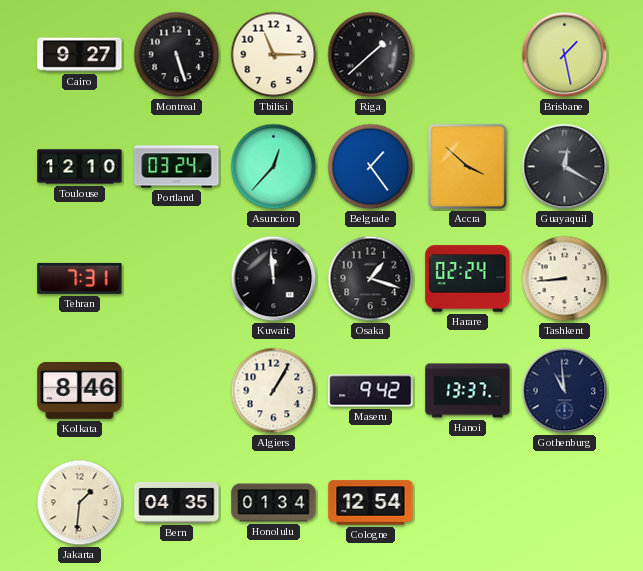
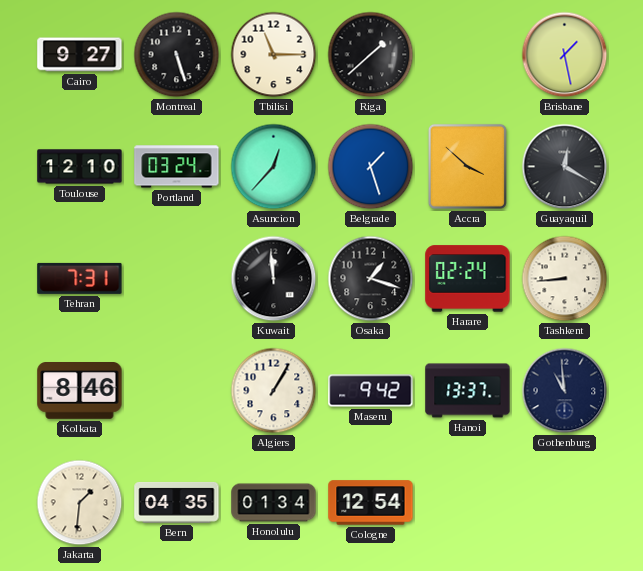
Belgrade: 1:24 -> 1:27 (371, 167)
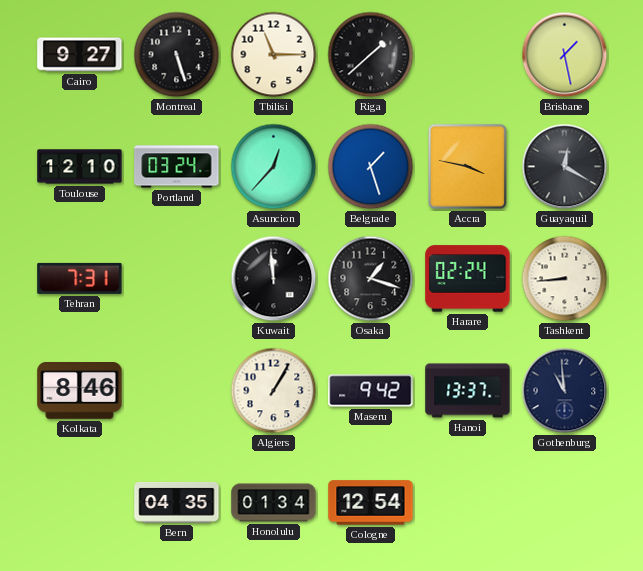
Accra: 3:52 -> 3:47 (467, 166)
Jakarta: 1:31 -> none (80, 503)
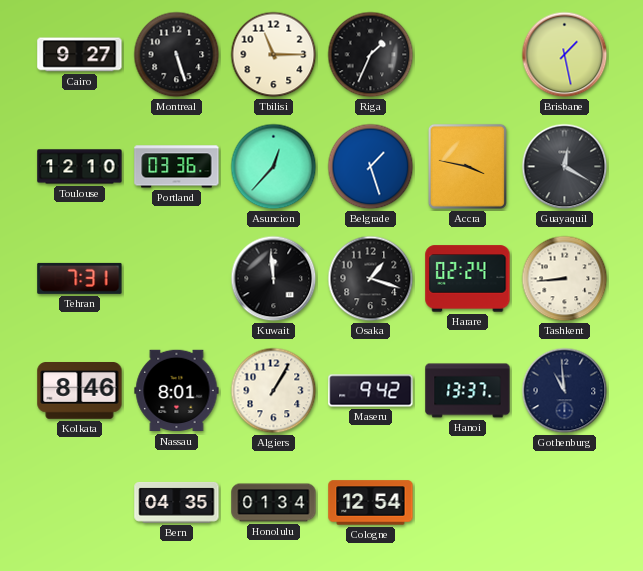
Riga: 1:38 -> 1:34 (371, 55)
Portland: 03:24 -> 03:36 (177, 167)
Nassau: none -> 8:01 (177, 391)
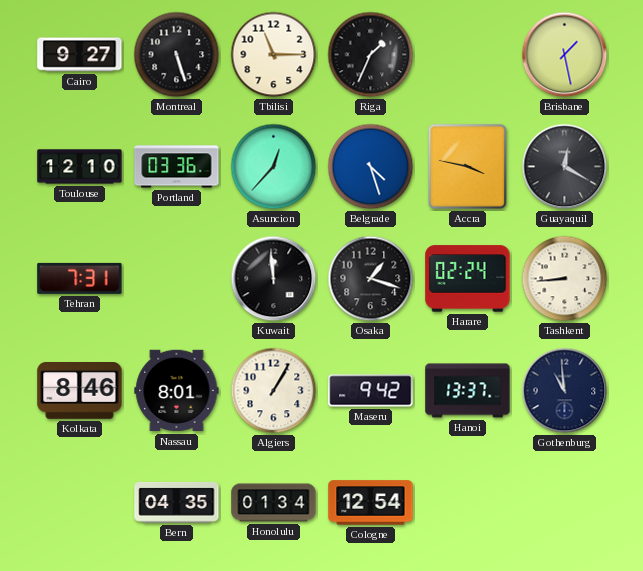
Belgrade: 1:27 -> 4:27 (371, 167)
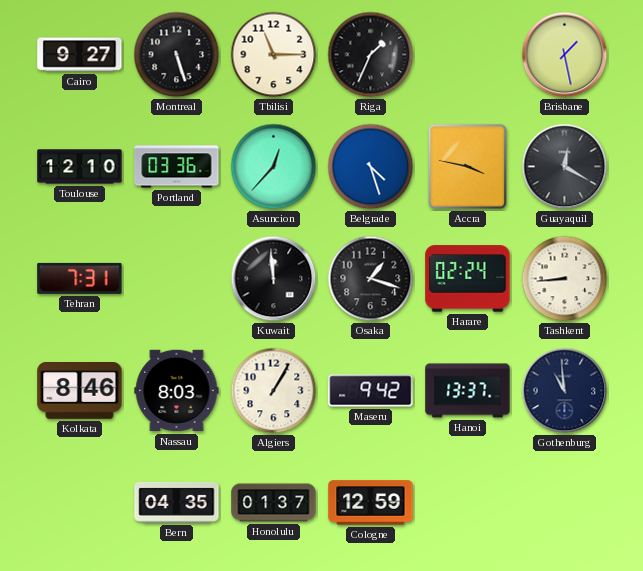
Nassau: 8:01 -> 8:03 (177, 391)
Honolulu: 01:34 -> 01:37 (274, 503)
Cologne: 12:54 -> 12:59 (371, 503)
